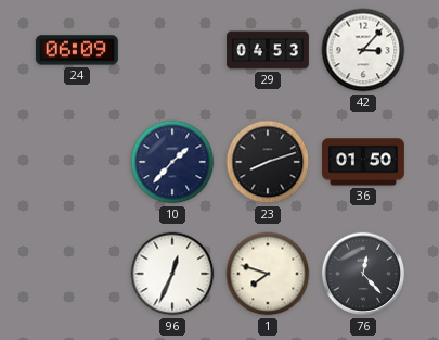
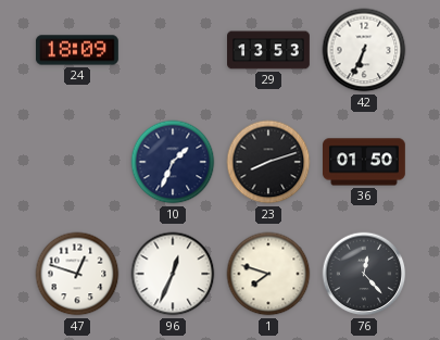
24: 06:09 -> 18:09 (77, 50)
29: 04:53 -> 13:53 (269, 50)
42: 3:07 -> 6:34 (364, 50)
10: 1:37 -> 1:34 (173, 162)
47: none -> 12:48 (77, 274)
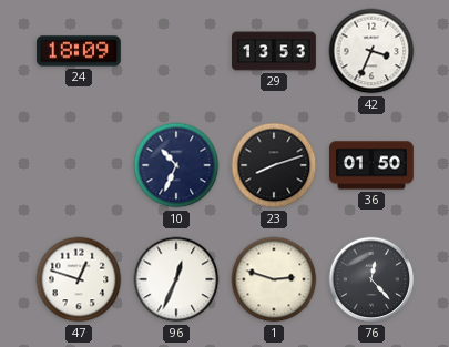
42: 6:34 -> 3:34 (371, 51)
10: 1:34 -> 10:34 (176, 165)
1: 7:48 -> 2:48 (274, 279)
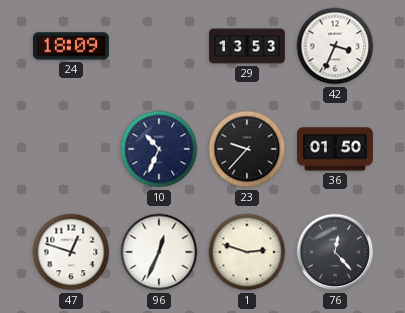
23: 8:12 -> 9:37 (247, 149)
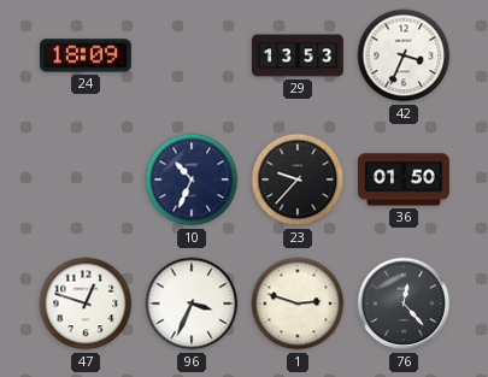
96: 12:34 -> 3:34 (192, 304)
